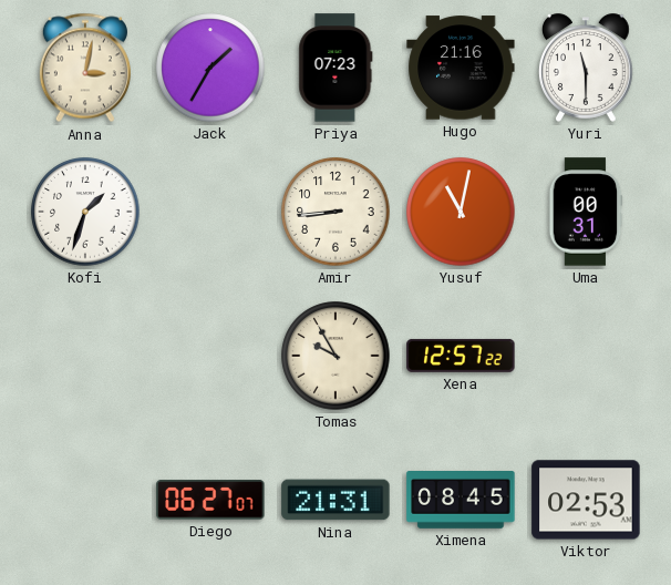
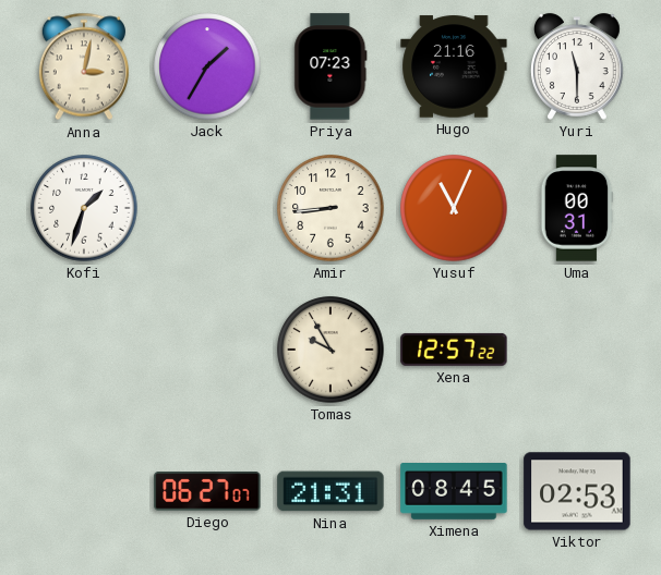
Yusuf: 11:02 -> 11:04 (454, 208)
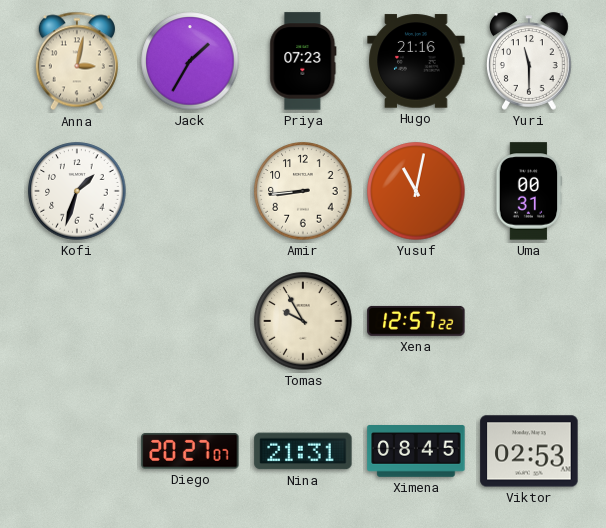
Yusuf: 11:04 -> 11:02 (416, 191)
Diego: 06:27 -> 20:27 (190, 451)
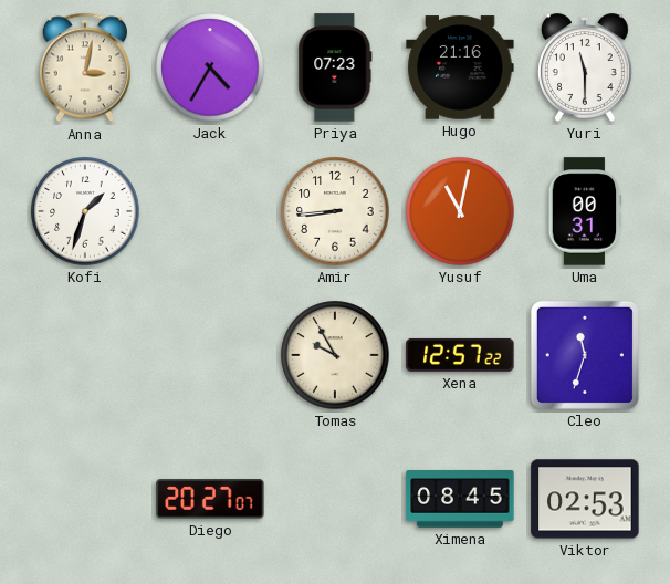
Jack: 1:35 -> 4:35 (210, 67)
Cleo: none -> 11:33 (585, 355)
Nina: 21:31 -> none (303, 451)
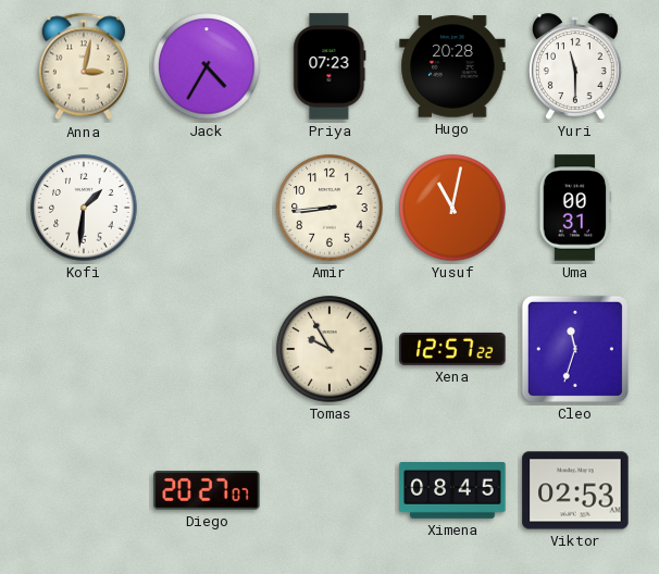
Hugo: 21:16 -> 20:28 (452, 66)
Kofi: 1:33 -> 1:31 (84, 208)
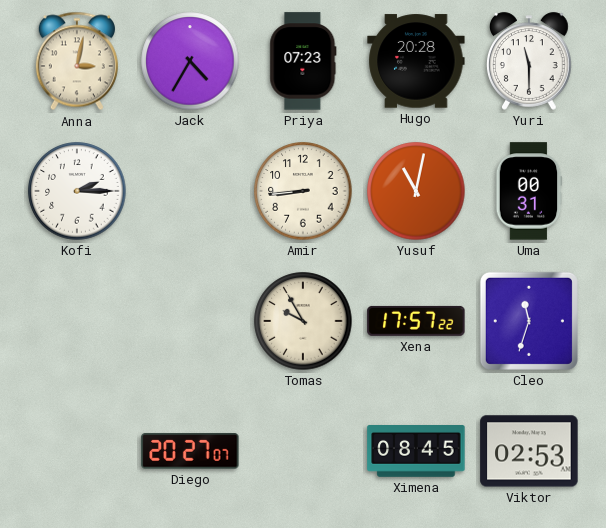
Kofi: 1:31 -> 2:15 (77, 191)
Xena: 12:57 -> 17:57 (416, 321)
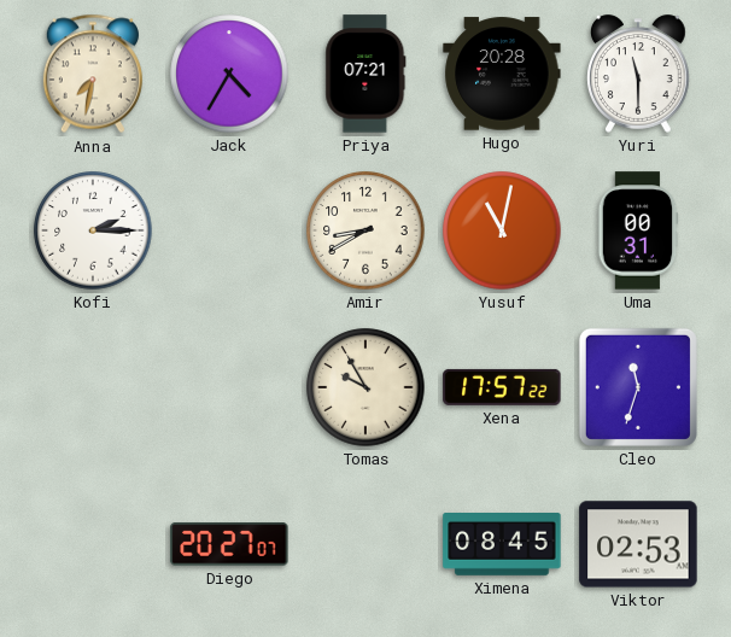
Anna: 3:02 -> 7:32 (93, 74)
Priya: 07:23 -> 07:21 (366, 74)
Amir: 8:44 -> 8:40 (366, 230)
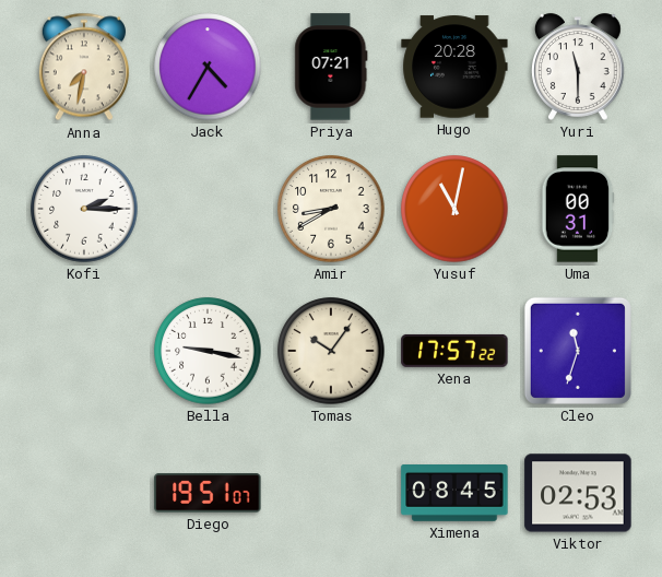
Bella: none -> 9:17 (208, 351)
Tomas: 9:55 -> 10:06 (331, 351)
Diego: 20:27 -> 19:51 (208, 493)
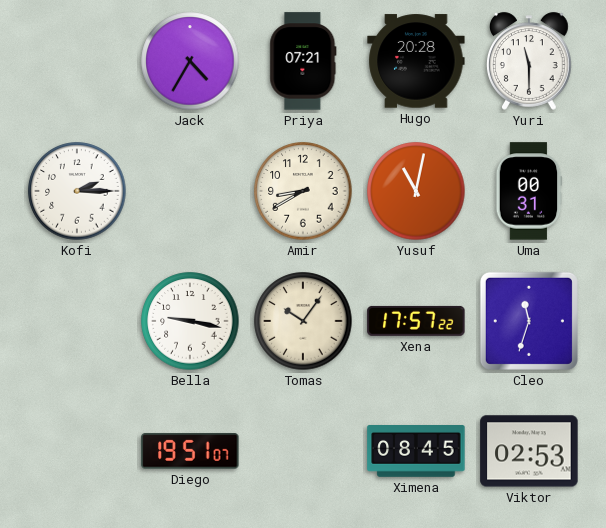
Anna: 7:32 -> none (84, 67)
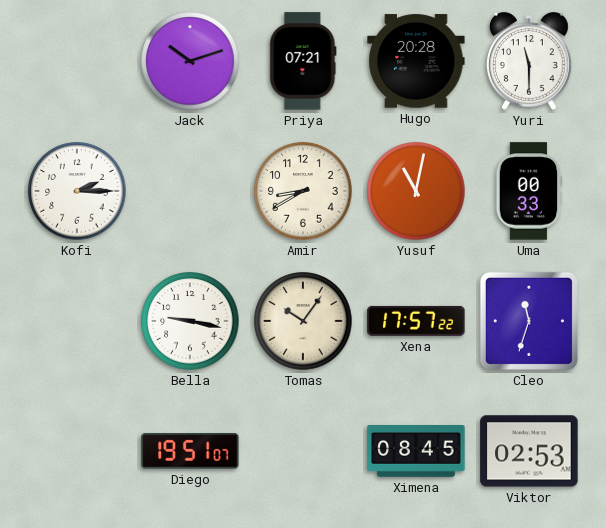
Jack: 4:35 -> 10:12 (190, 61)
Uma: 00:31 -> 00:33 (529, 191)
